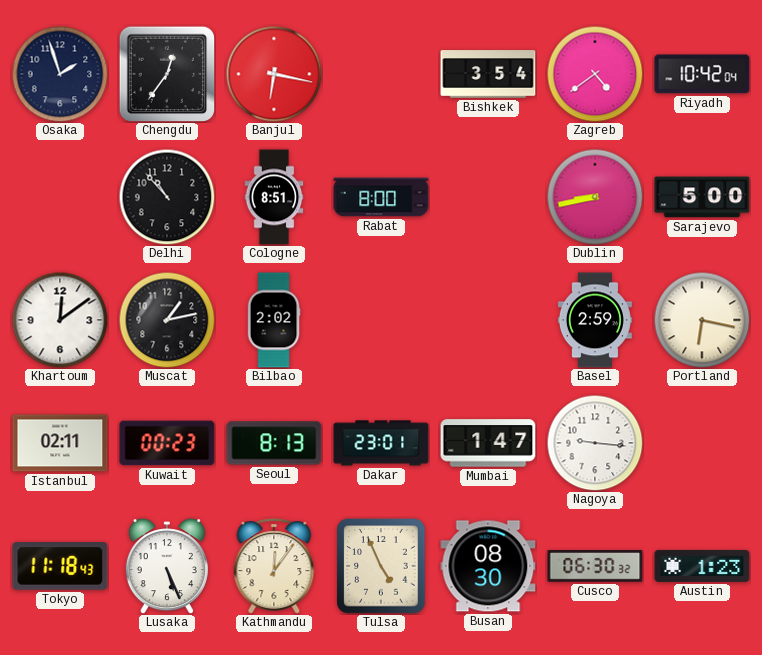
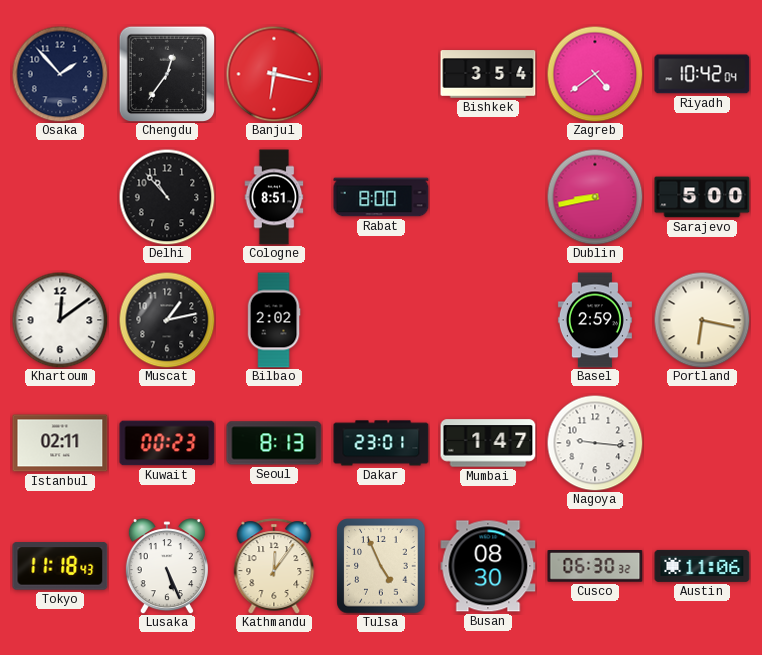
Osaka: 1:57 -> 1:53 (60, 74)
Austin: 1:23 -> 11:06 (702, 566)
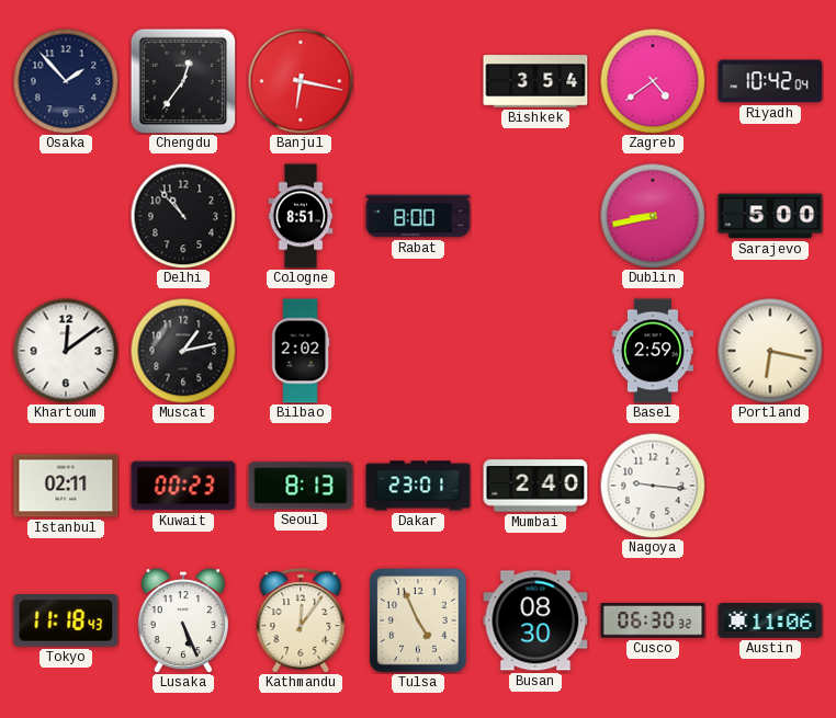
Mumbai: 1:47 -> 2:40 (535, 486)
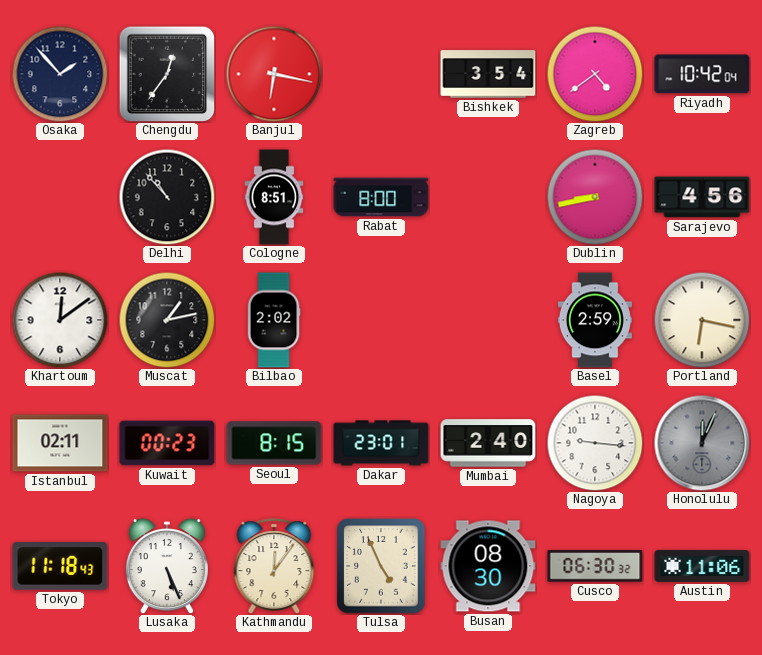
Sarajevo: 5:00 -> 4:56 (702, 197)
Seoul: 8:13 -> 8:15 (274, 443)
Honolulu: none -> 12:04 (702, 443)
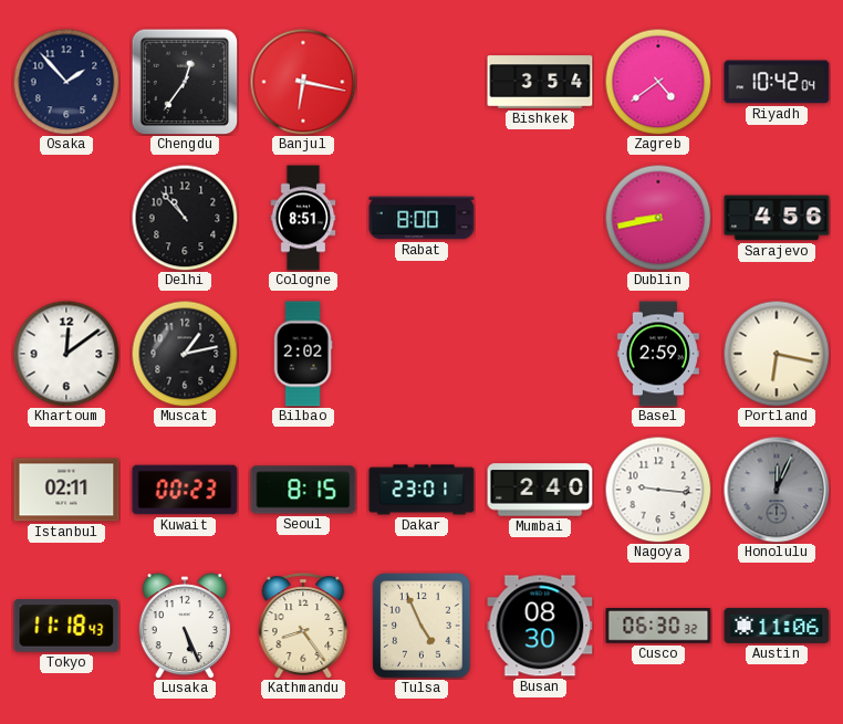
Kathmandu: 12:06 -> 8:24 (303, 626)
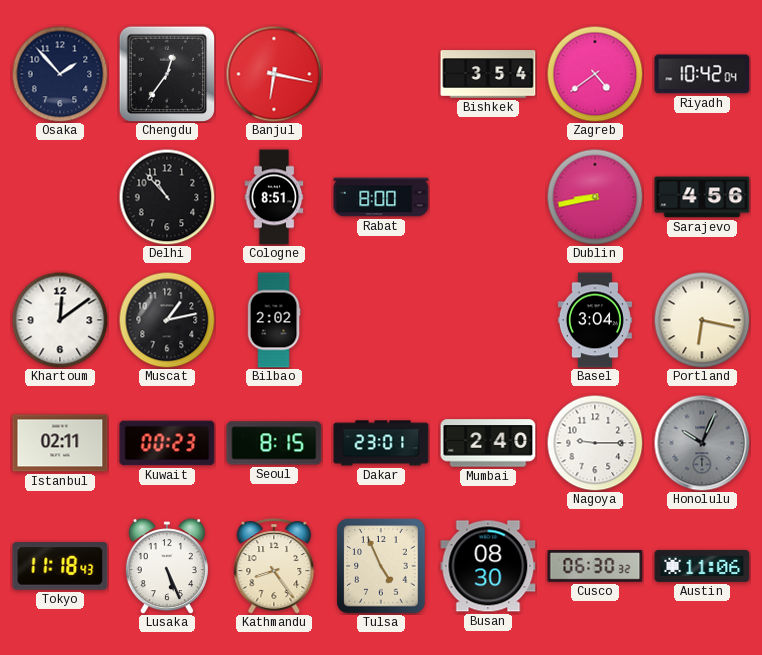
Basel: 2:59 -> 3:04 (595, 320)
Nagoya: 9:16 -> 9:15 (595, 443)
Honolulu: 12:04 -> 10:04 (702, 443)
